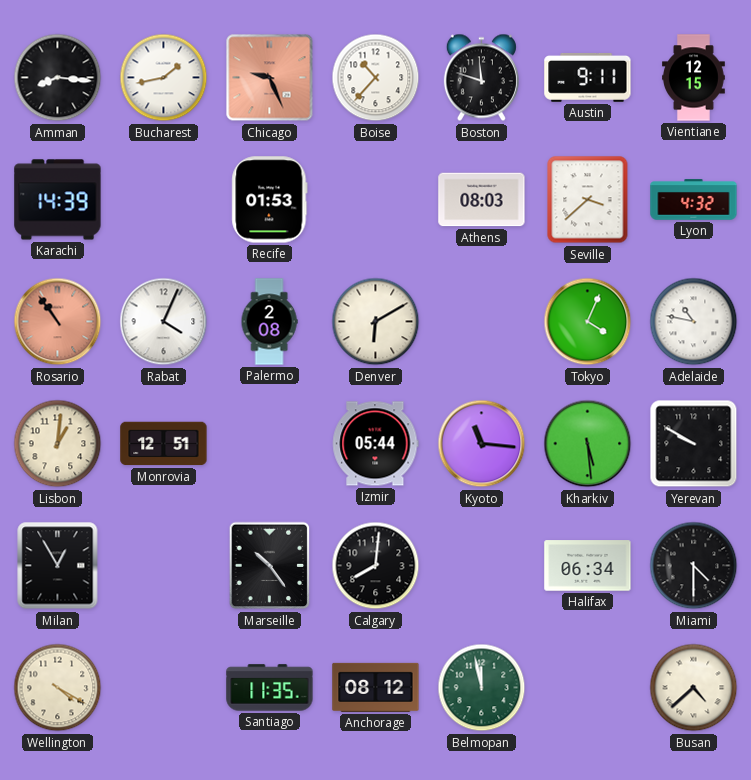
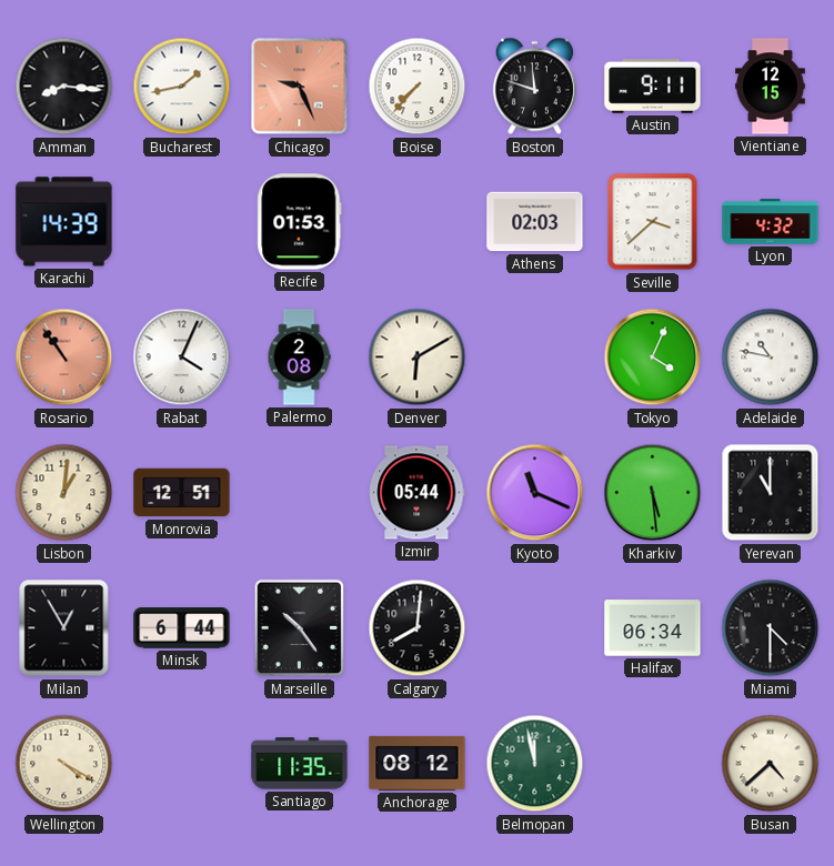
Boise: 10:37 -> 7:37 (418, 87)
Athens: 08:03 -> 02:03 (535, 222)
Kyoto: 11:16 -> 11:19 (535, 493)
Yerevan: 9:50 -> 11:00 (771, 493)
Minsk: none -> 6:44 (182, 628)
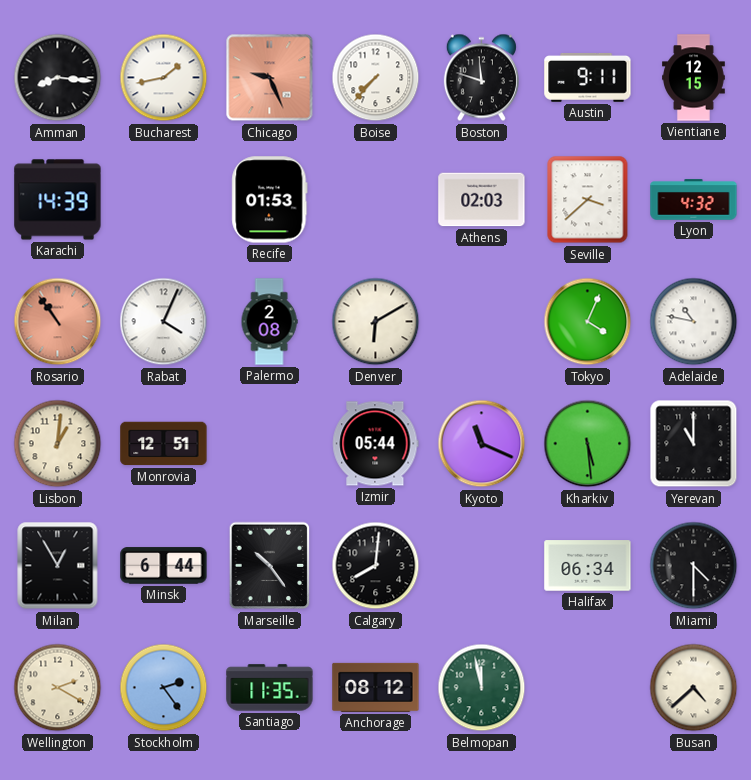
Wellington: 4:20 -> 2:20 (58, 688)
Stockholm: none -> 2:24 (164, 688)
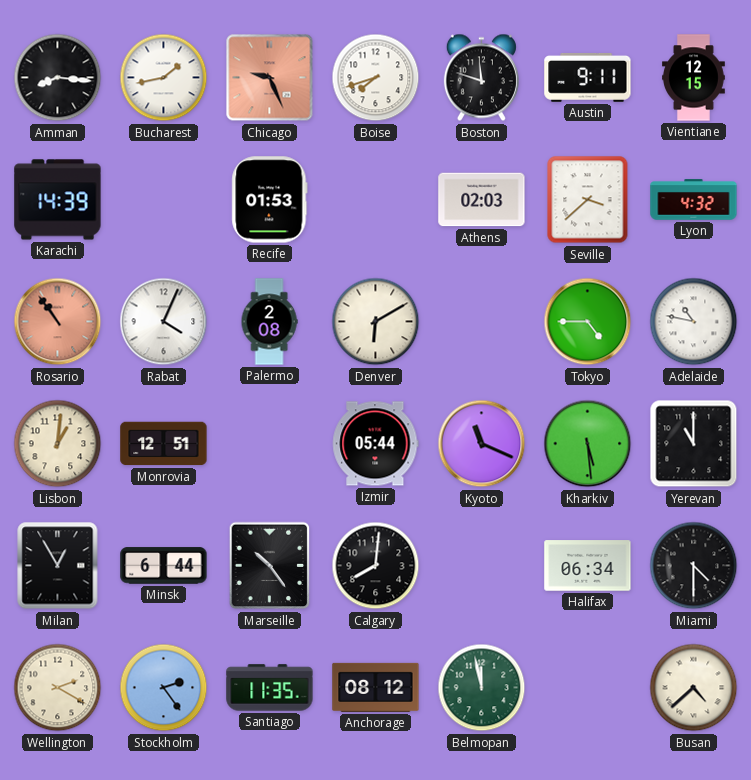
Boise: 7:37 -> 7:42 (376, 78)
Tokyo: 4:04 -> 4:45 (588, 322)
